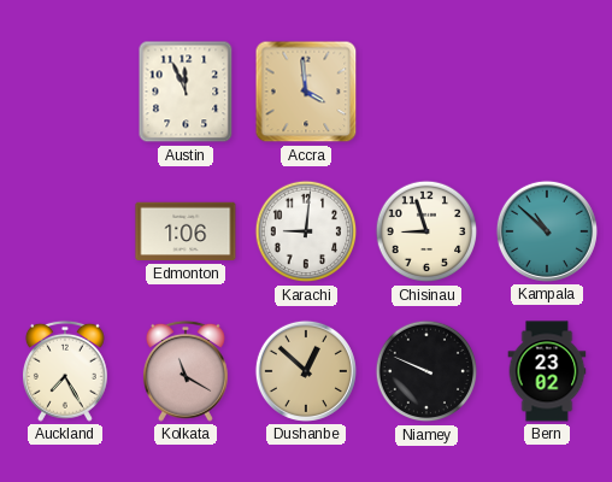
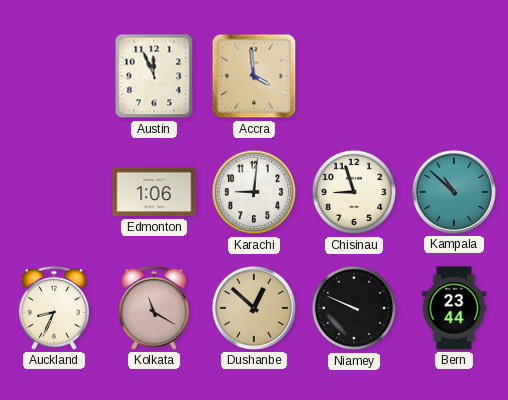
Auckland: 7:25 -> 8:34 (54, 308)
Bern: 23:02 -> 23:44 (454, 308)
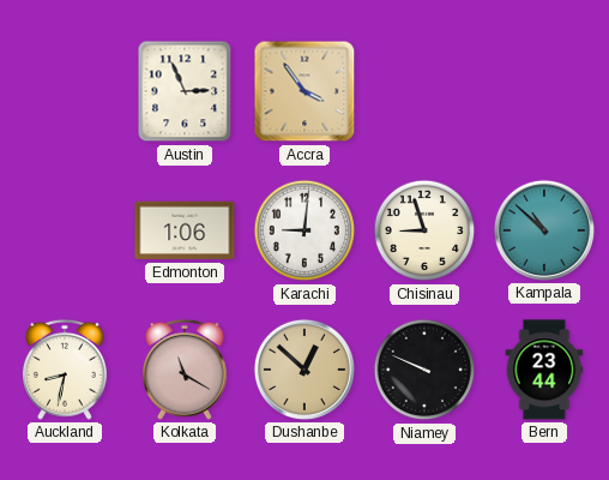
Austin: 11:56 -> 2:56 (185, 91)
Accra: 3:59 -> 3:54 (304, 91)
Auckland: 8:34 -> 8:32 (65, 370)
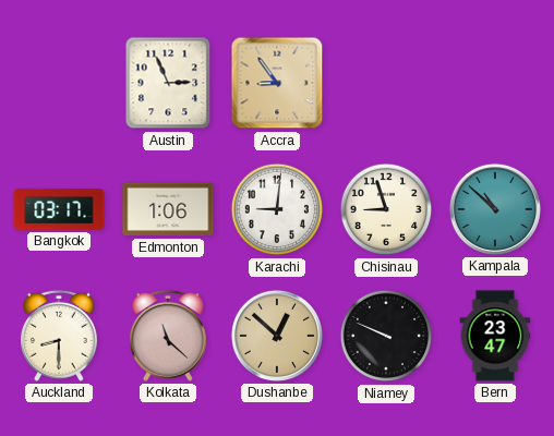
Accra: 3:54 -> 8:54 (277, 83)
Bangkok: none -> 03:17 (59, 209)
Auckland: 8:32 -> 8:30 (59, 336)
Kolkata: 11:20 -> 11:22 (168, 336)
Bern: 23:44 -> 23:47 (495, 336)
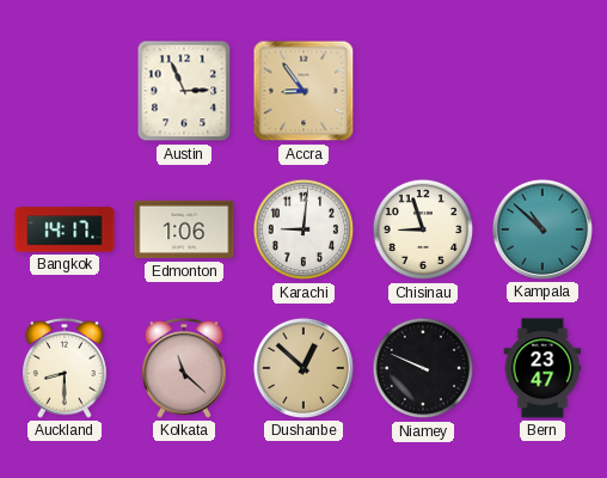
Bangkok: 03:17 -> 14:17 (65, 229)
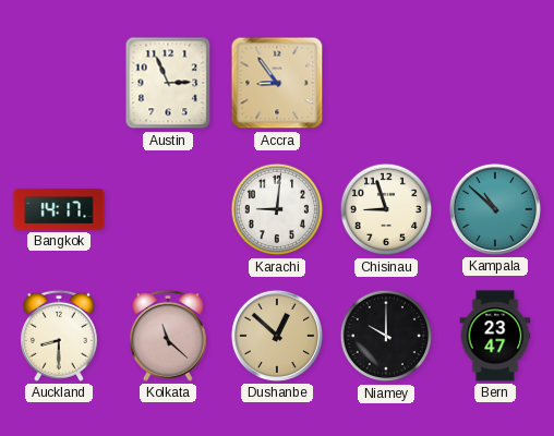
Edmonton: 1:06 -> none (184, 229)
Niamey: 9:49 -> 10:00 (386, 336)
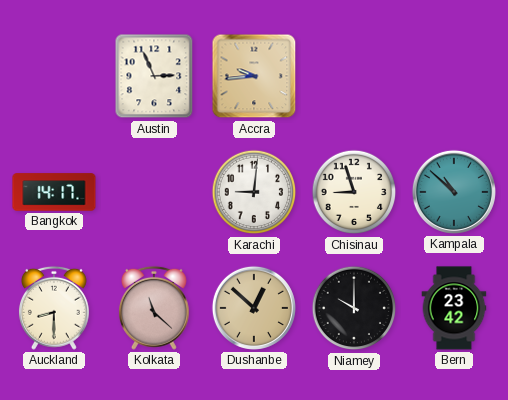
Accra: 8:54 -> 9:44 (254, 76)
Bern: 23:47 -> 23:42 (454, 308)
